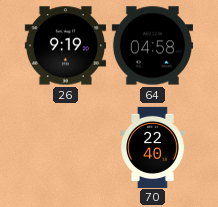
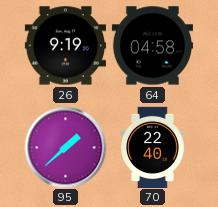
95: none -> 1:38 (65, 147)
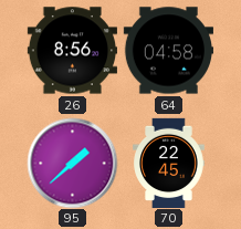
26: 9:19 -> 8:56 (72, 51)
70: 22:40 -> 22:45 (169, 163)
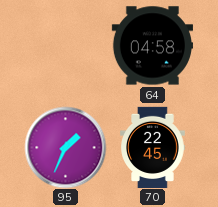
26: 8:56 -> none (72, 51)
95: 1:38 -> 1:34 (65, 147)
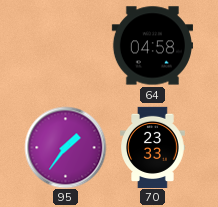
95: 1:34 -> 1:36 (65, 147)
70: 22:45 -> 23:33 (153, 147)
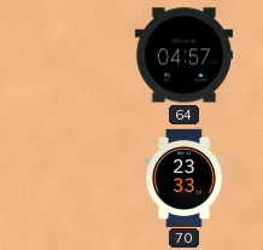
64: 04:58 -> 04:57 (183, 56)
95: 1:36 -> none (65, 147)
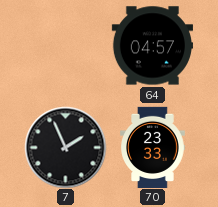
7: none -> 1:56 (65, 147)
